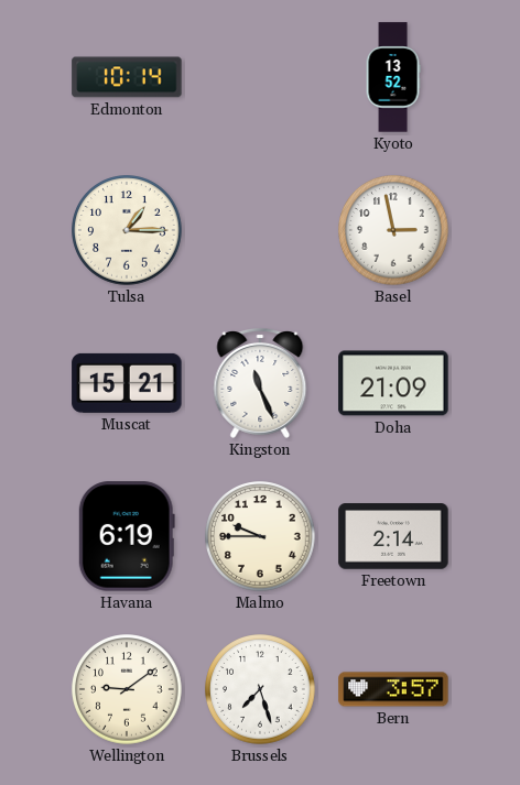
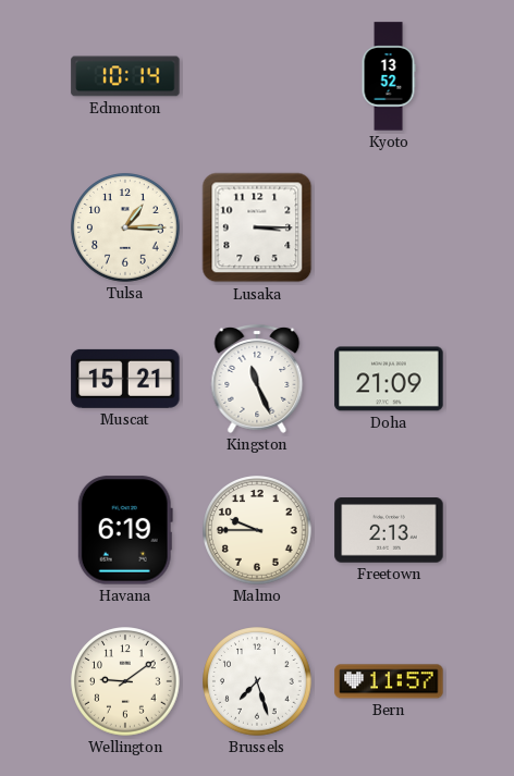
Lusaka: none -> 3:15 (257, 227)
Basel: 2:58 -> none (393, 230)
Freetown: 2:14 -> 2:13 (389, 530)
Bern: 3:57 -> 11:57 (389, 681)
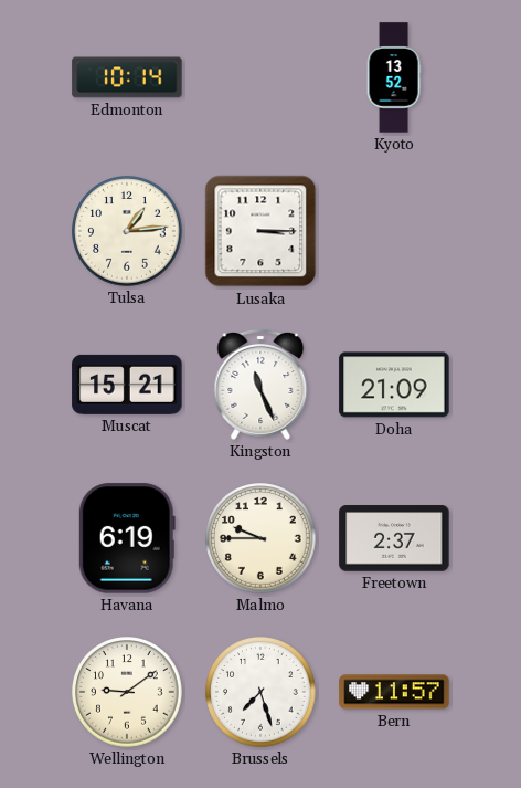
Tulsa: 1:15 -> 1:14 (127, 231)
Freetown: 2:13 -> 2:37 (394, 538)
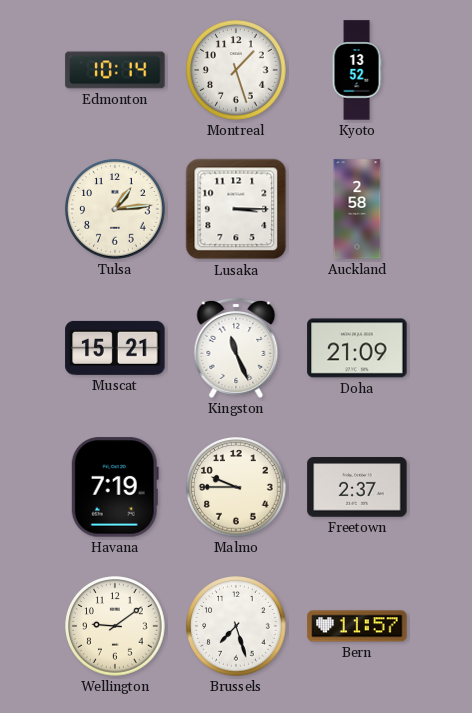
Montreal: none -> 1:27 (236, 70)
Auckland: none -> 2:58 (357, 209)
Havana: 6:19 -> 7:19 (115, 487)
